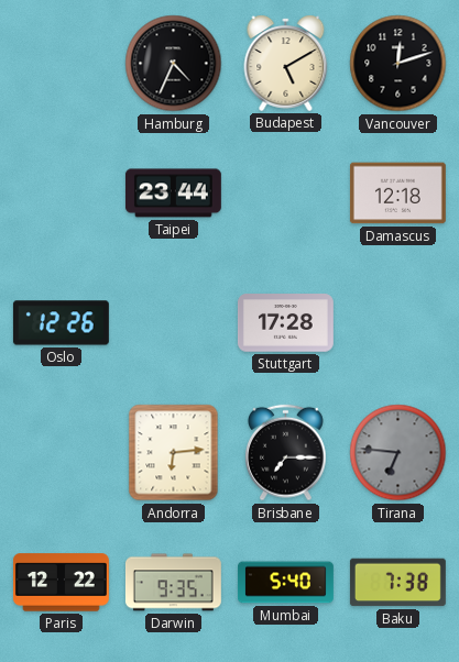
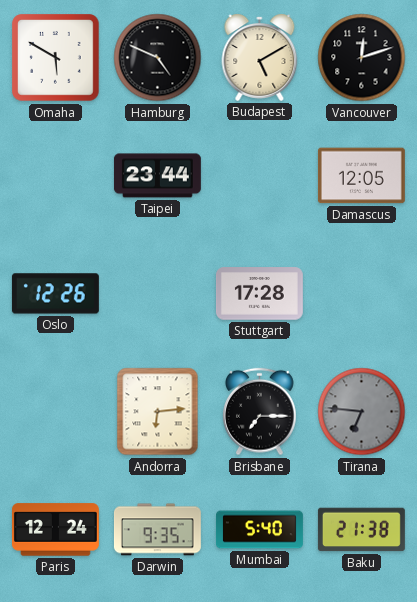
Omaha: none -> 5:50 (56, 58)
Hamburg: 4:34 -> 4:49 (158, 58)
Damascus: 12:18 -> 12:05 (361, 176)
Paris: 12:22 -> 12:24 (55, 530)
Baku: 7:38 -> 21:38 (361, 530)
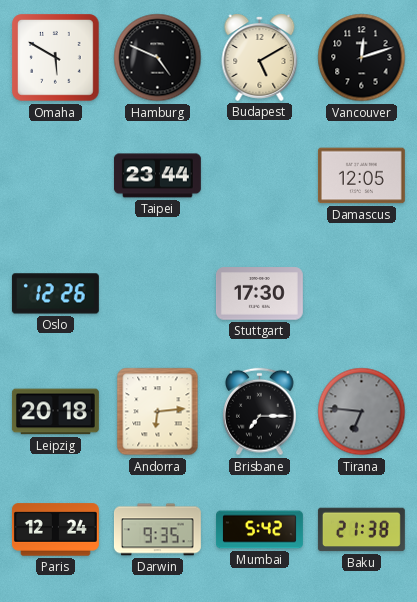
Stuttgart: 17:28 -> 17:30 (259, 294)
Leipzig: none -> 20:18 (55, 412)
Mumbai: 5:40 -> 5:42 (260, 530)
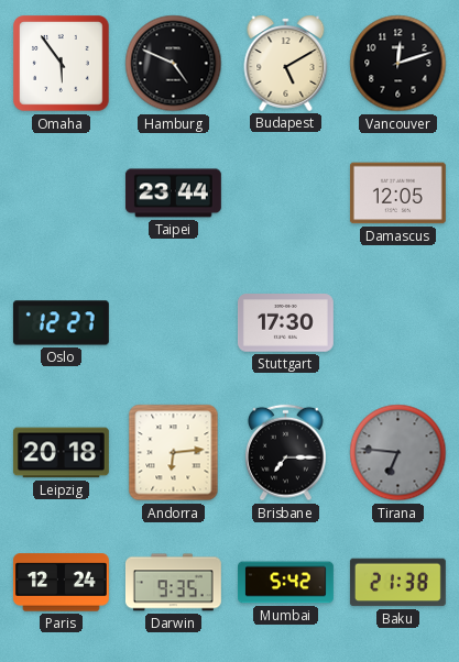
Omaha: 5:50 -> 5:54 (62, 64)
Oslo: 12:26 -> 12:27 (61, 323)
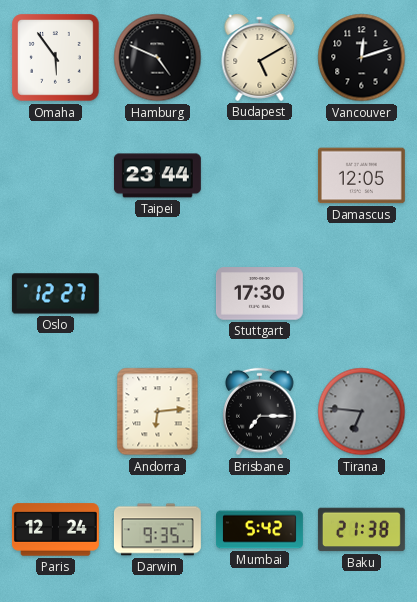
Leipzig: 20:18 -> none (61, 453)
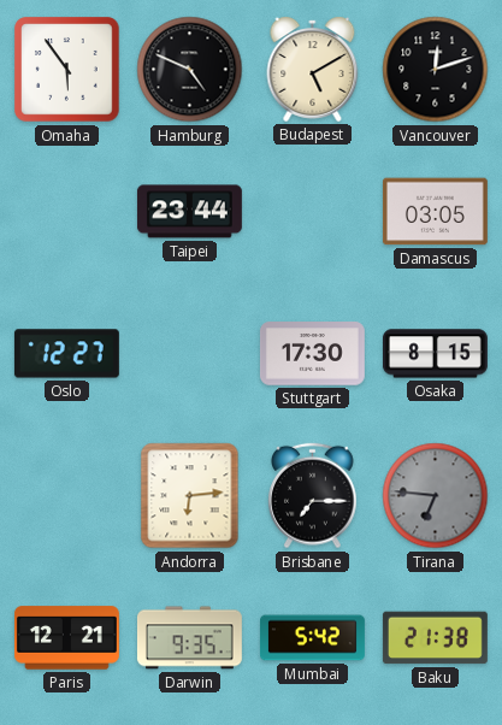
Damascus: 12:05 -> 03:05 (435, 212)
Osaka: none -> 8:15 (435, 354)
Paris: 12:24 -> 12:21 (66, 638)
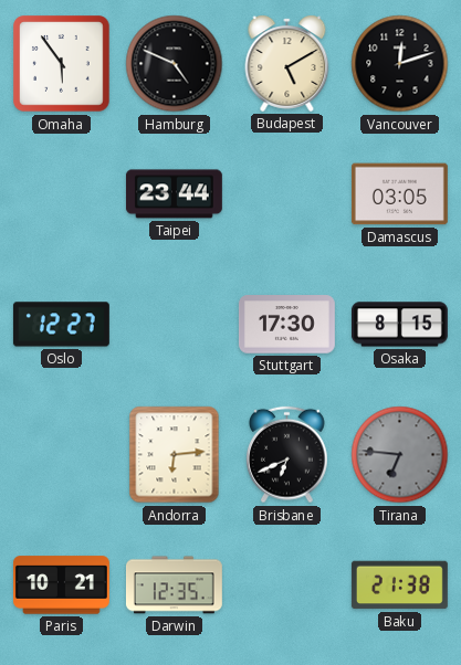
Brisbane: 7:15 -> 6:41 (287, 455)
Paris: 12:21 -> 10:21 (61, 585)
Darwin: 9:35 -> 12:35 (174, 585)
Mumbai: 5:42 -> none (313, 638)
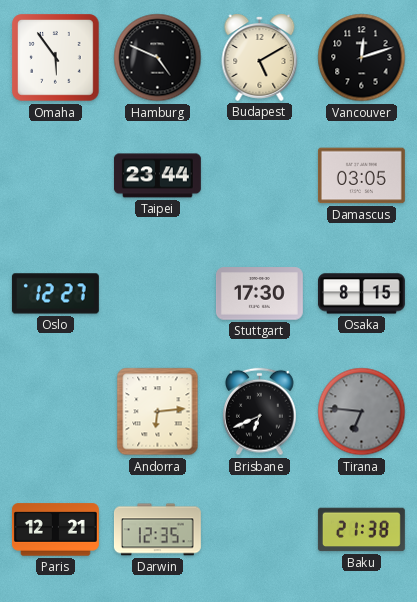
Paris: 10:21 -> 12:21 (55, 530)
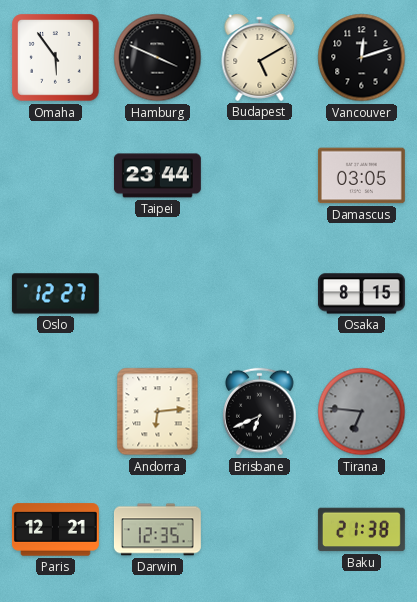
Hamburg: 4:49 -> 3:49 (158, 58)
Stuttgart: 17:30 -> none (259, 294)
